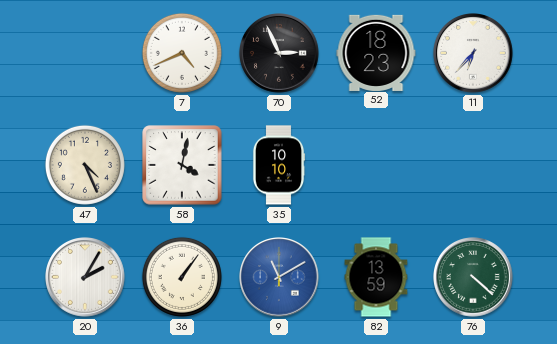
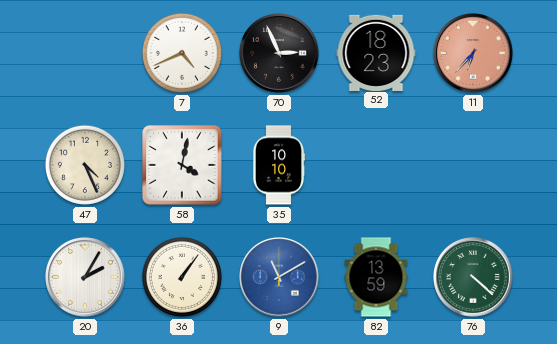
11 dial: white -> salmon (474, 54)
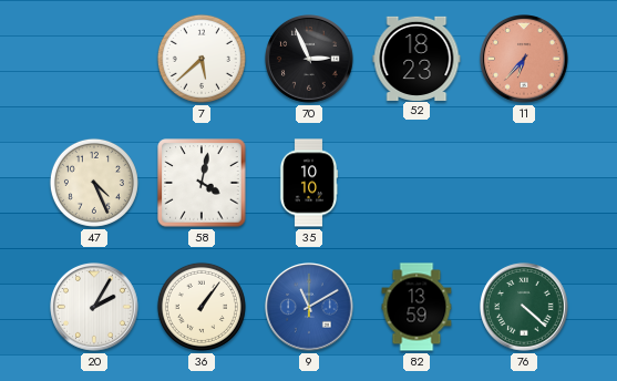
7: 4:41 -> 5:38 (202, 59)
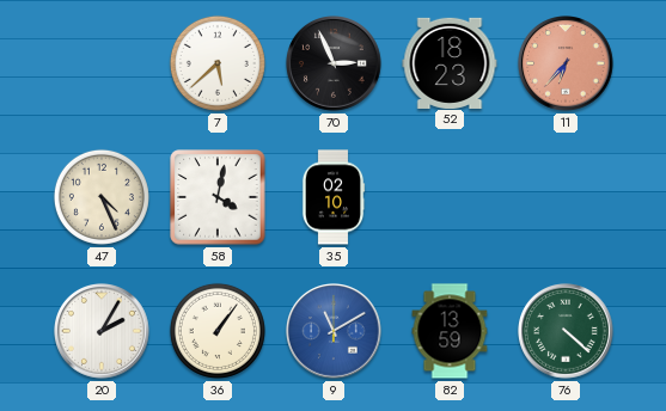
35: 10:10 -> 02:10 (334, 197)
